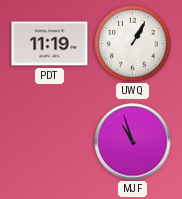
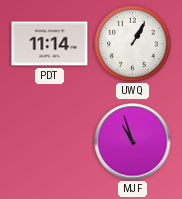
PDT: 11:19 -> 11:14 (50, 44)
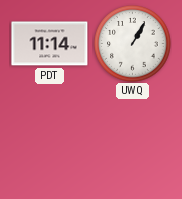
MJF: 10:57 -> none (133, 142)
